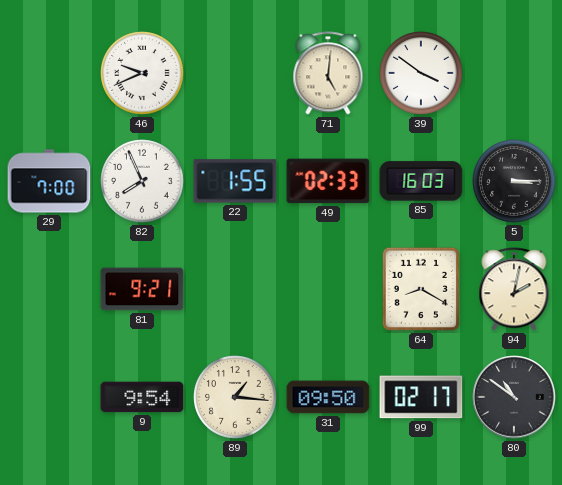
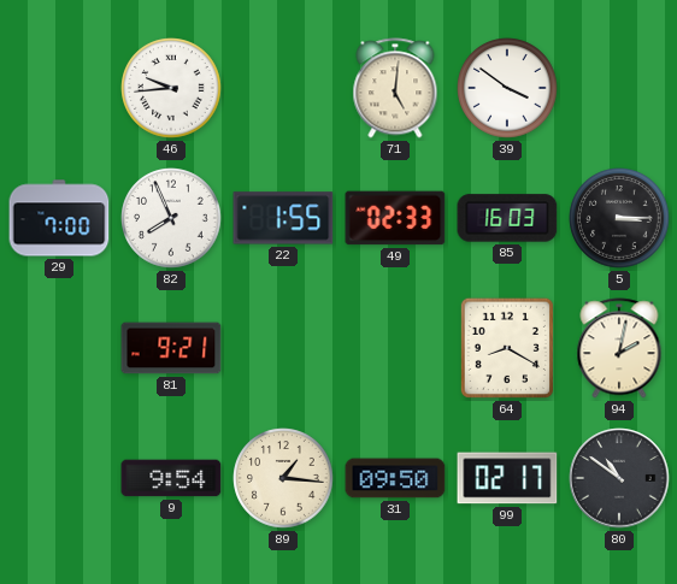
46: 9:41 -> 9:44 (171, 88)
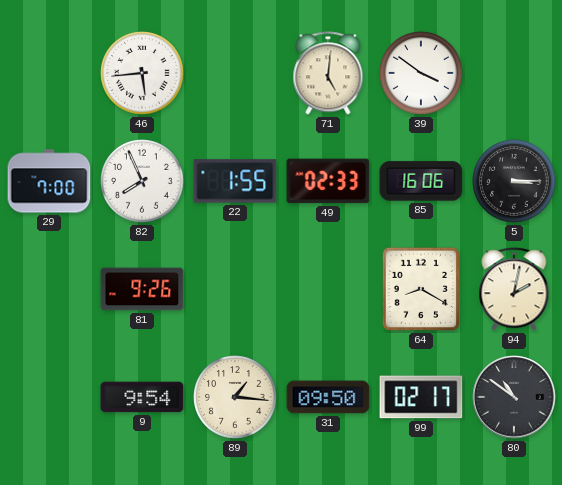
46: 9:44 -> 5:44 (142, 73)
85: 16:03 -> 16:06 (421, 181)
81: 9:21 -> 9:26 (142, 289)
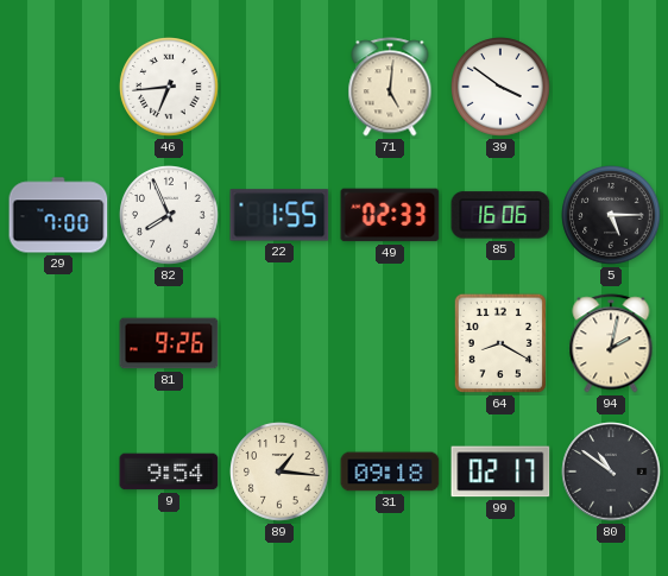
46: 5:44 -> 6:44 (169, 87)
5: 3:15 -> 5:15 (611, 215)
31: 09:50 -> 09:18 (390, 471)
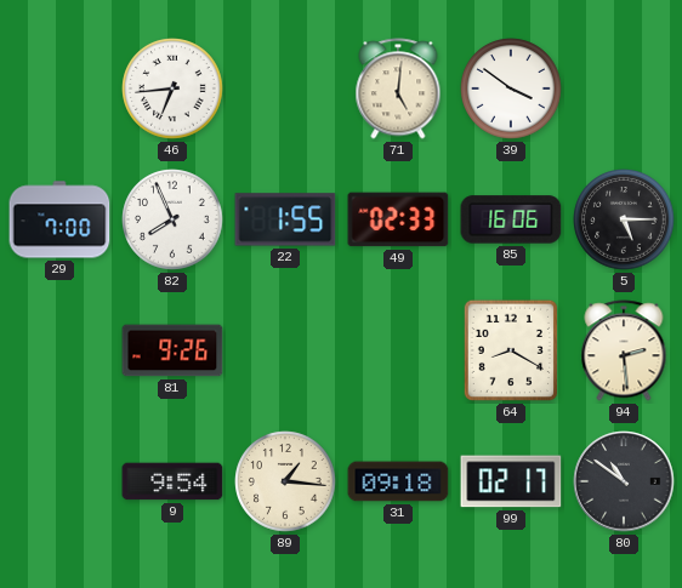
94: 2:02 -> 2:29 (624, 350)
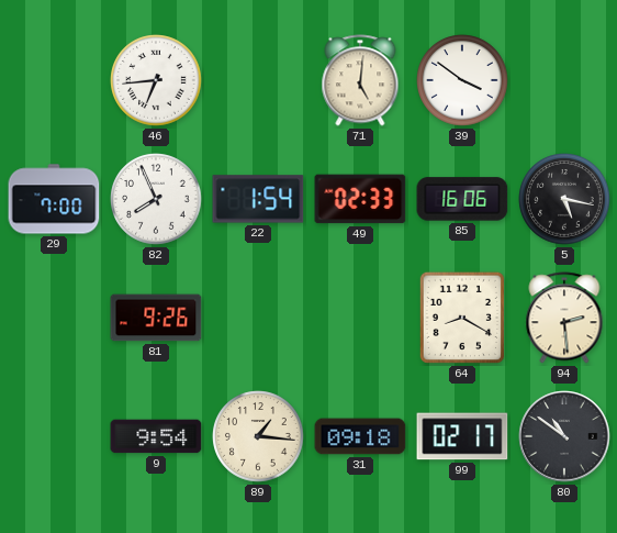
22: 1:55 -> 1:54 (258, 199)
5: 5:15 -> 5:17 (564, 199)
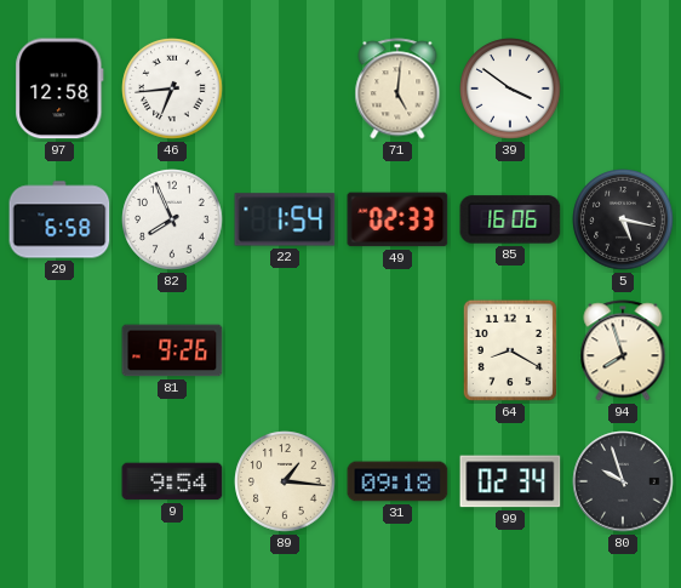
97: none -> 12:58 (59, 89)
29: 7:00 -> 6:58 (59, 219)
94: 2:29 -> 7:57 (623, 350)
99: 02:17 -> 02:34 (510, 481)
80: 10:51 -> 9:57 (623, 481)
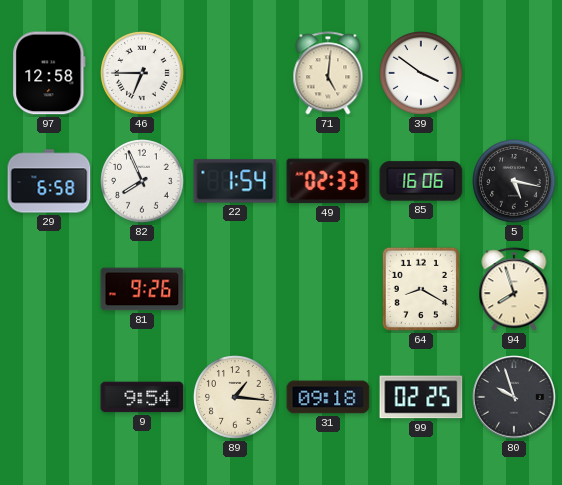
46: 6:44 -> 6:45 (142, 73)
99: 02:34 -> 02:25 (421, 397)
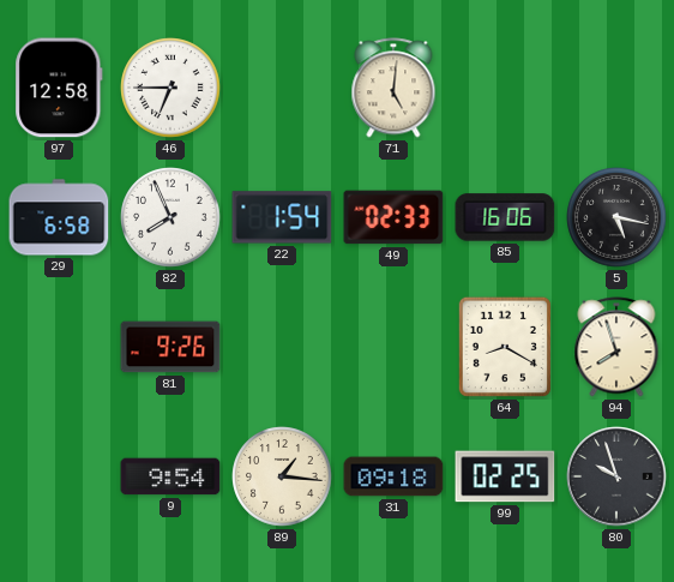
39: 3:51 -> none (421, 73)
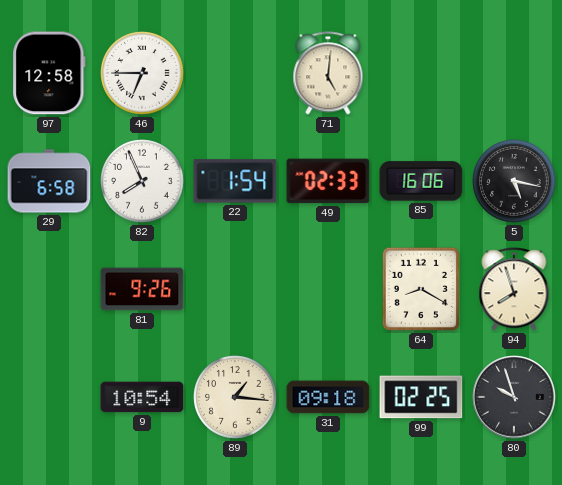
9: 9:54 -> 10:54 (142, 397)
